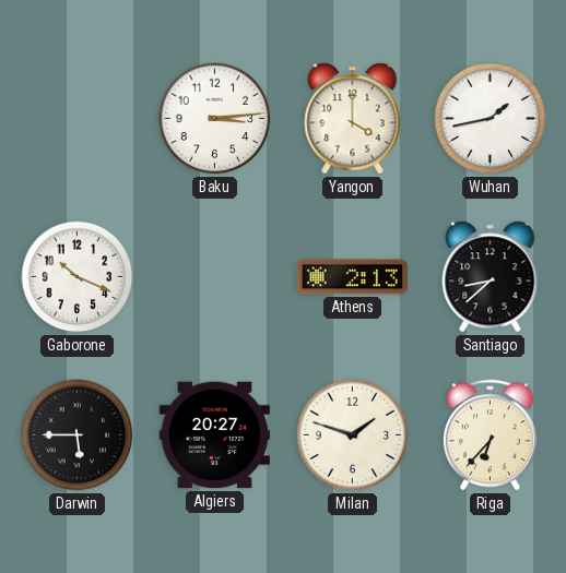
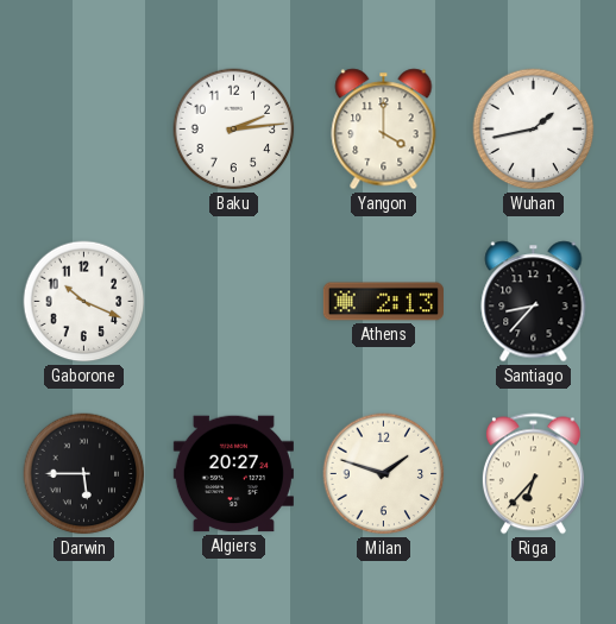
Baku: 3:14 -> 2:14 (234, 130)
Santiago: 8:38 -> 8:37 (534, 302)
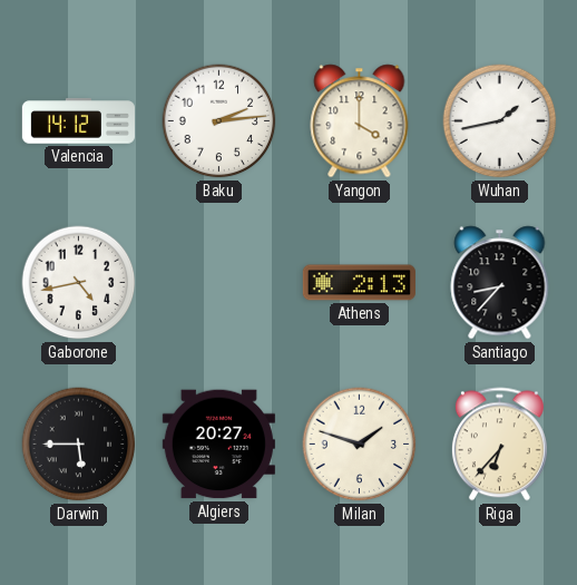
Valencia: none -> 14:12 (78, 121)
Gaborone: 10:19 -> 4:43 (79, 283)
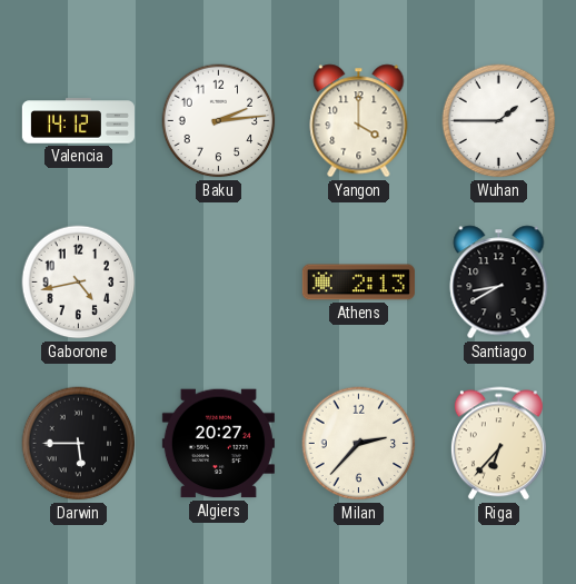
Wuhan: 1:43 -> 1:45 (499, 121)
Santiago: 8:37 -> 8:40 (499, 283)
Milan: 1:48 -> 2:37 (359, 444)
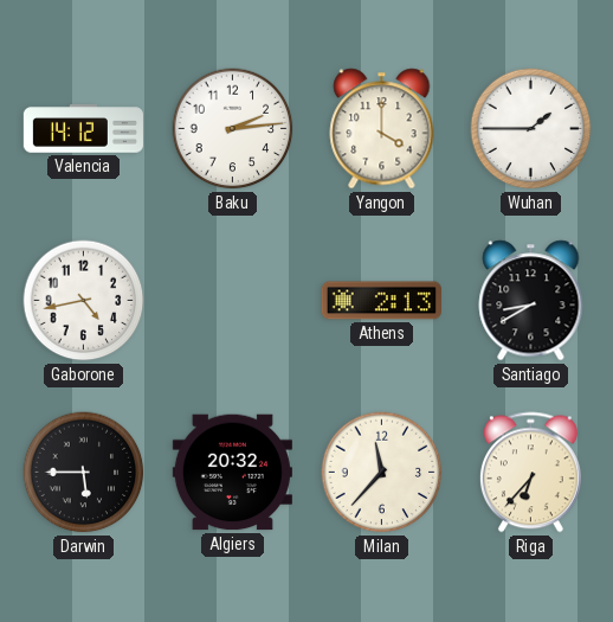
Algiers: 20:27 -> 20:32 (232, 473)
Milan: 2:37 -> 11:37 (382, 473)
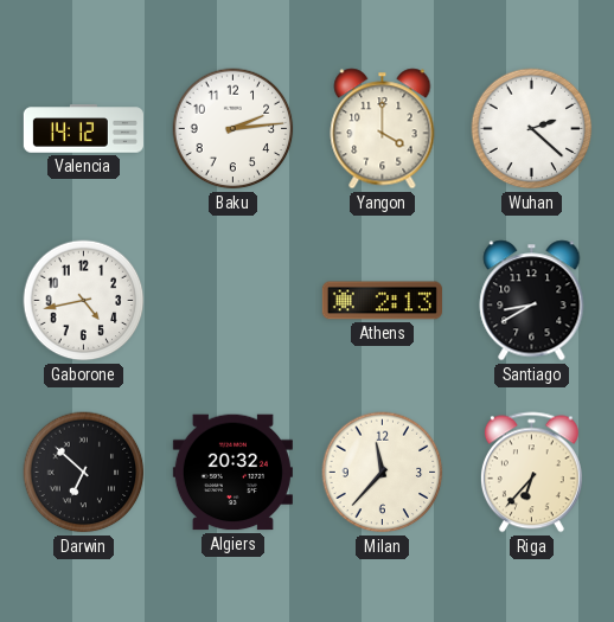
Wuhan: 1:45 -> 2:22 (532, 129)
Darwin: 5:45 -> 6:52 (84, 473)
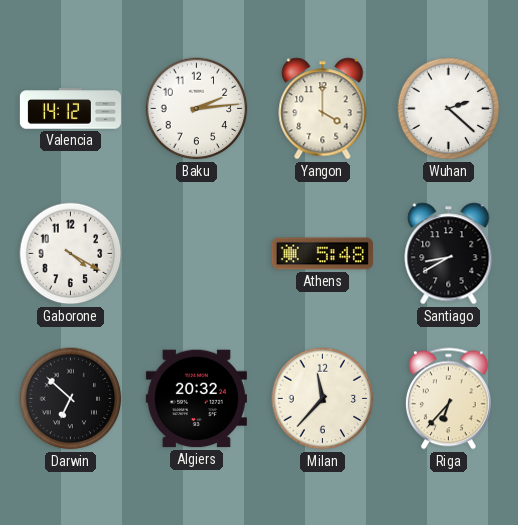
Gaborone: 4:43 -> 4:20 (71, 254)
Athens: 2:13 -> 5:48 (322, 254)
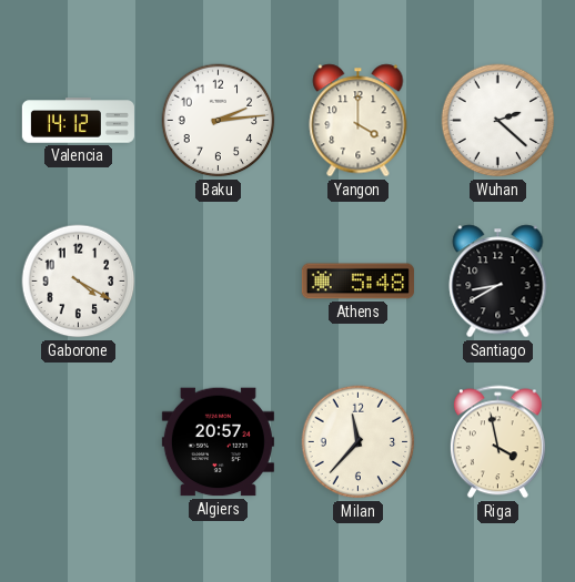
Darwin: 6:52 -> none (71, 399)
Algiers: 20:32 -> 20:57 (218, 442)
Riga: 6:37 -> 3:58 (497, 442)
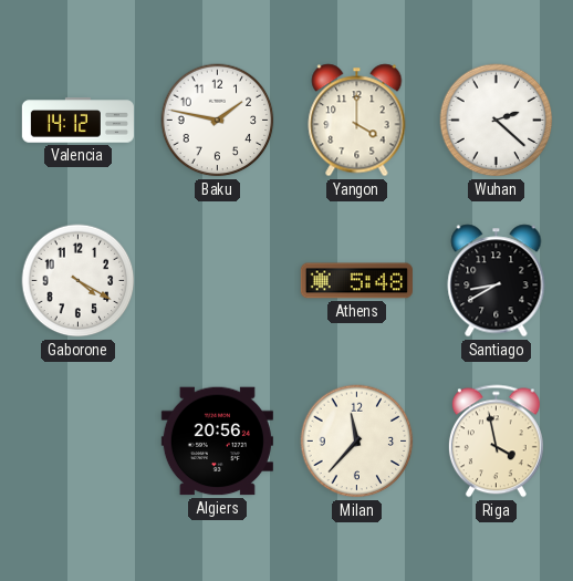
Baku: 2:14 -> 1:47 (218, 121)
Algiers: 20:57 -> 20:56 (217, 442)
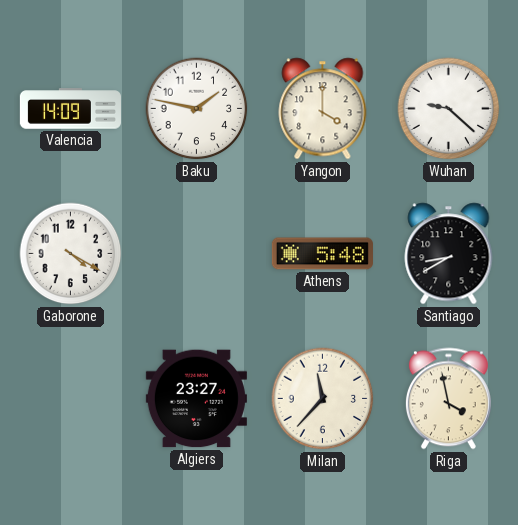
Valencia: 14:12 -> 14:09 (70, 109)
Wuhan: 2:22 -> 9:22 (449, 109)
Algiers: 20:56 -> 23:27 (196, 399)
